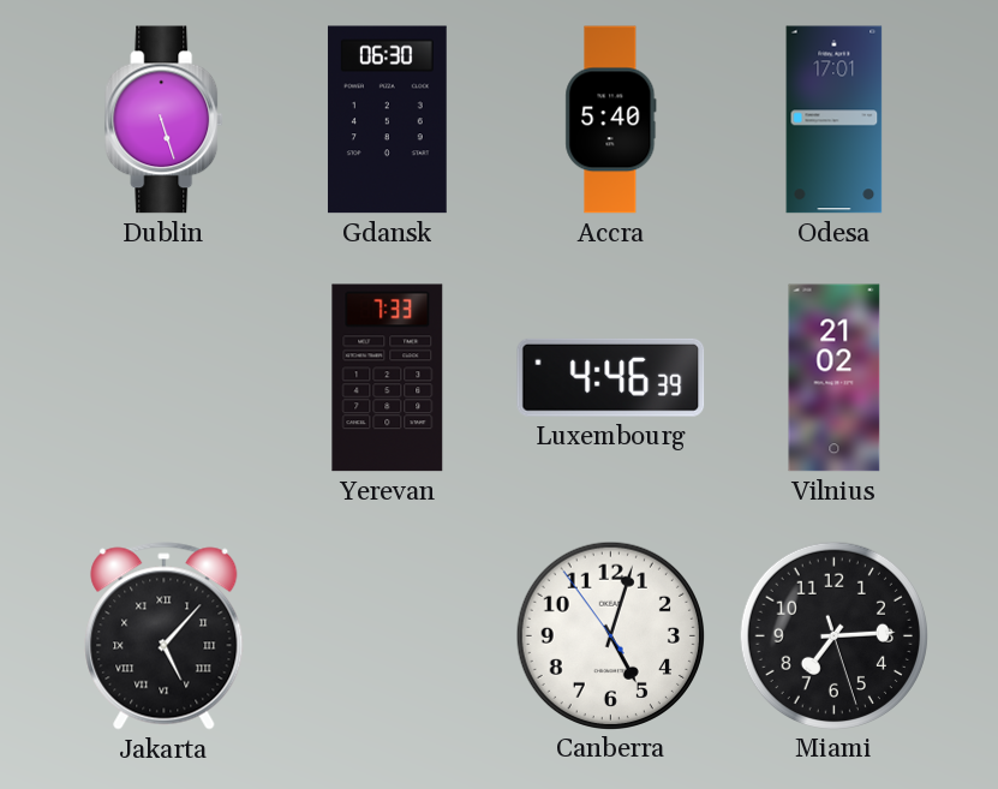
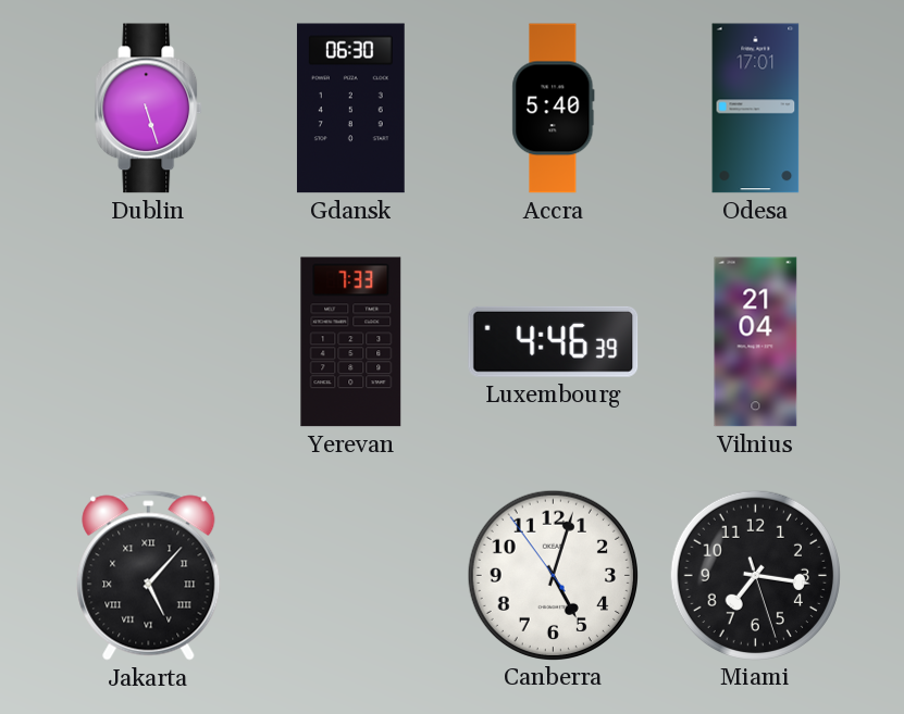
Vilnius: 21:02 -> 21:04 (756, 342)
Miami: 7:14 -> 7:16 (755, 575)
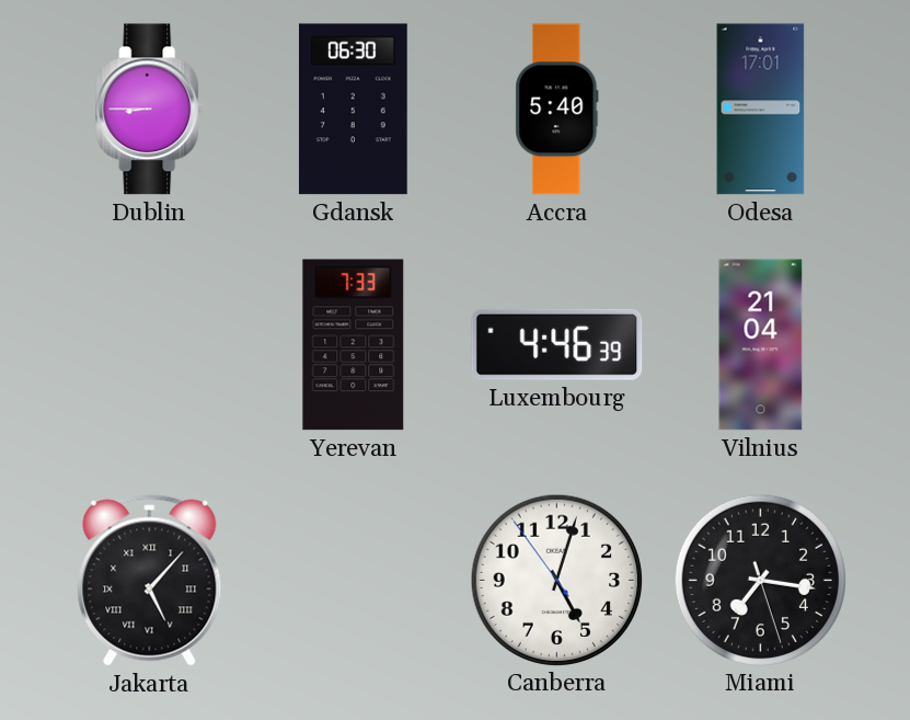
Dublin: 5:27 -> 8:45 (150, 110)
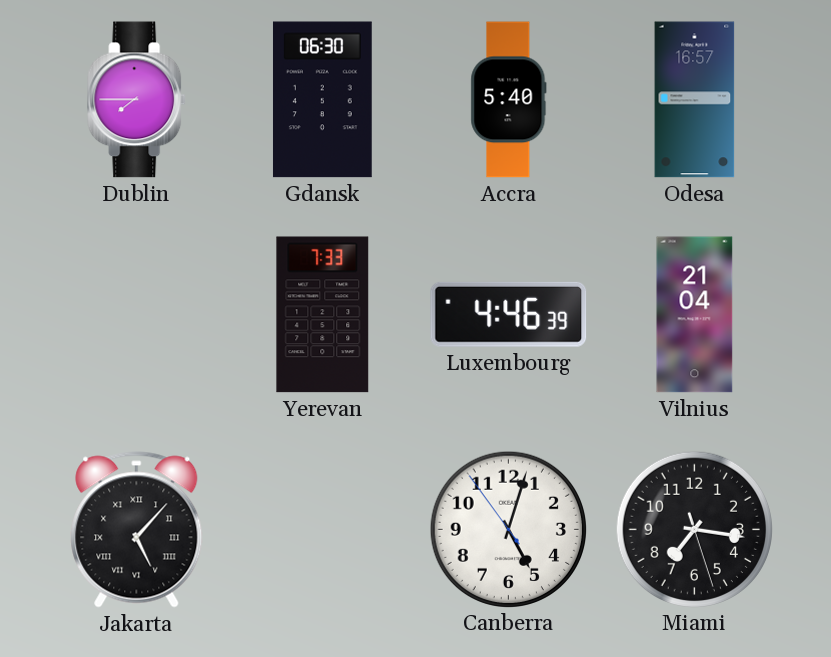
Dublin: 8:45 -> 7:45 (137, 100)
Odesa: 17:01 -> 16:57 (695, 100)
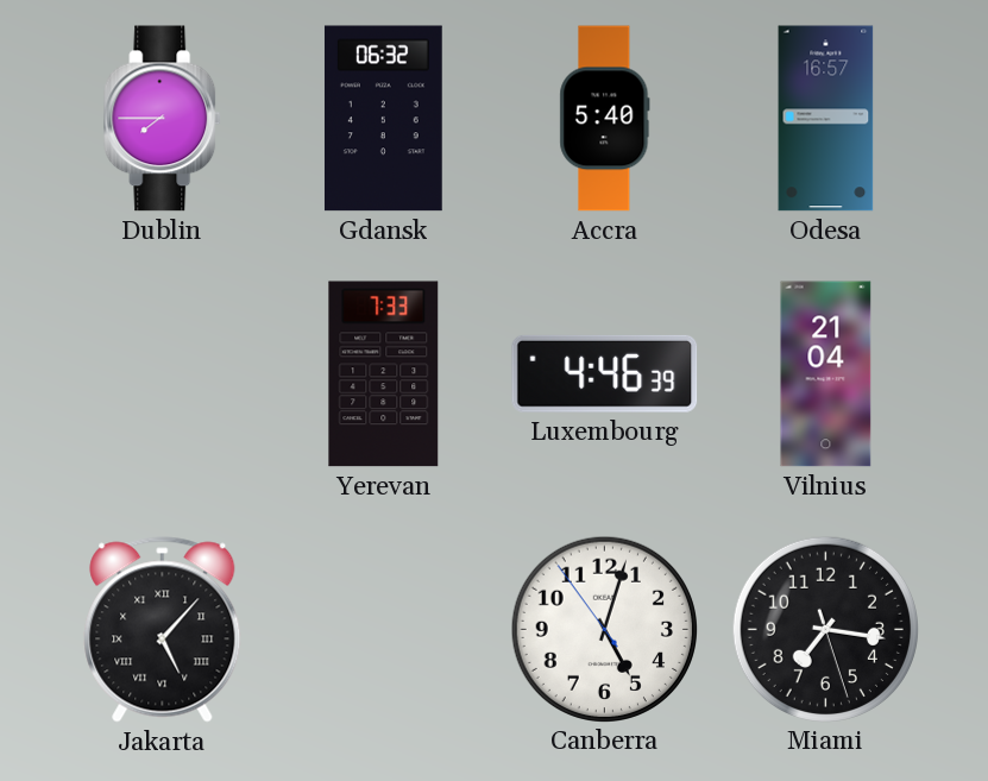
Gdansk: 06:30 -> 06:32 (383, 119)
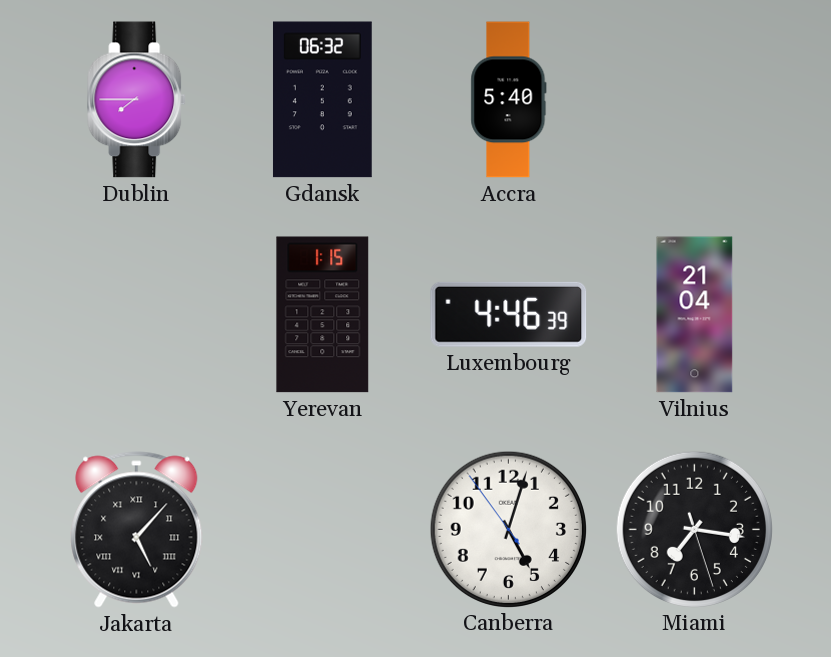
Odesa: 16:57 -> none (826, 119)
Yerevan: 7:33 -> 1:15 (323, 315)
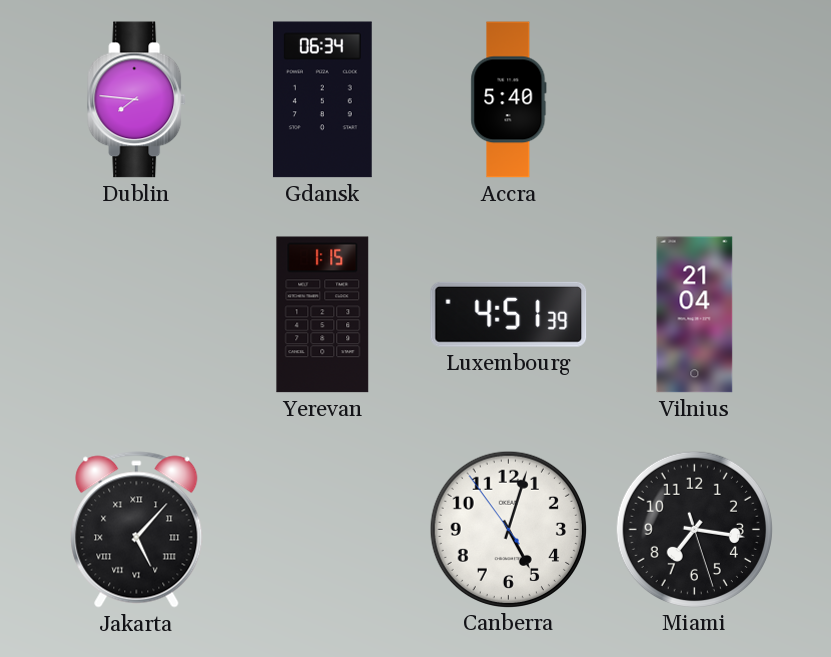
Dublin: 7:45 -> 7:46 (137, 100)
Gdansk: 06:32 -> 06:34 (322, 100)
Luxembourg: 4:46 -> 4:51 (509, 314)
